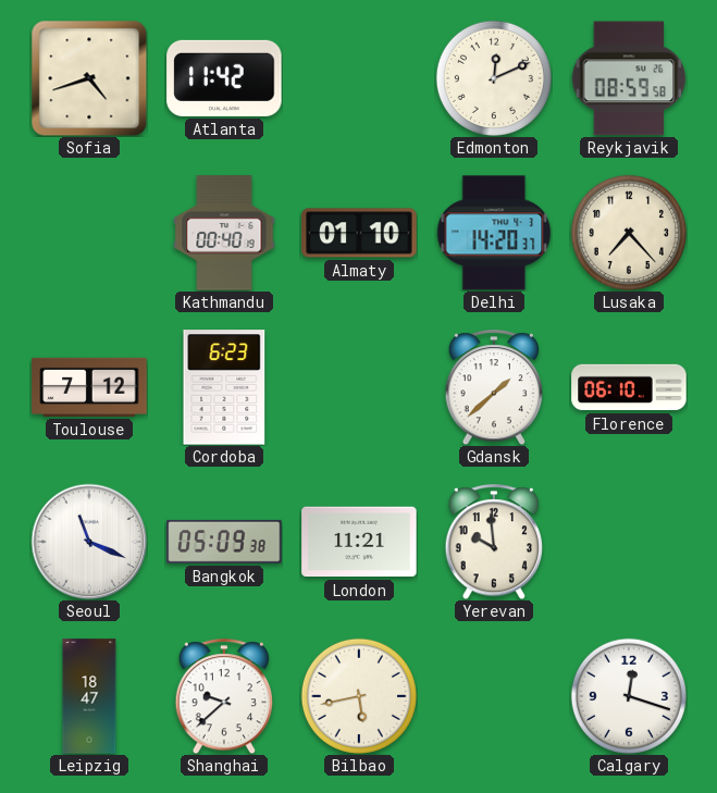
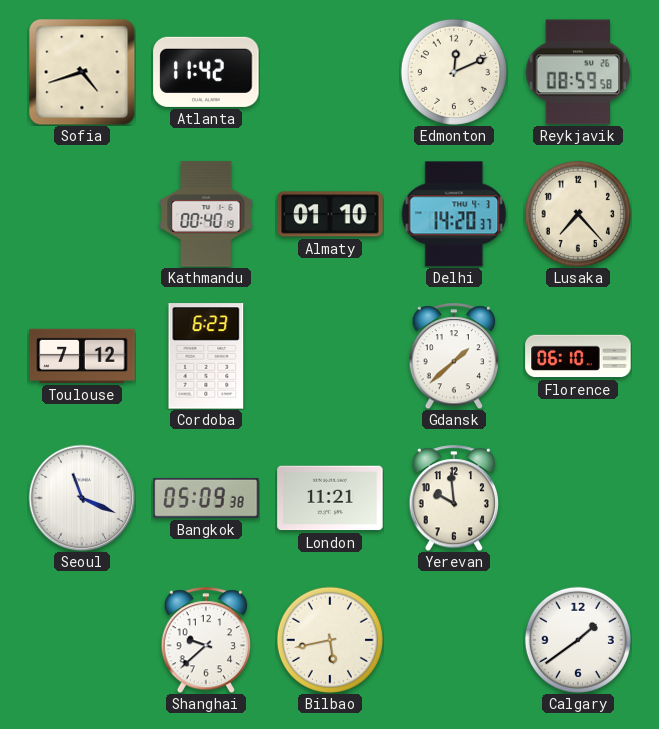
Leipzig: 18:47 -> none (89, 696)
Calgary: 12:18 -> 1:39 (578, 640)
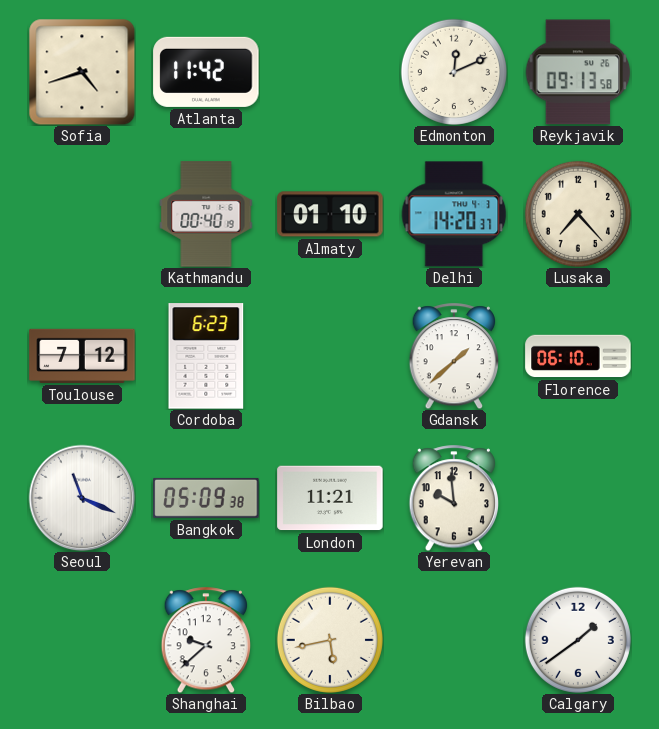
Reykjavik: 08:59 -> 09:13 (578, 72)
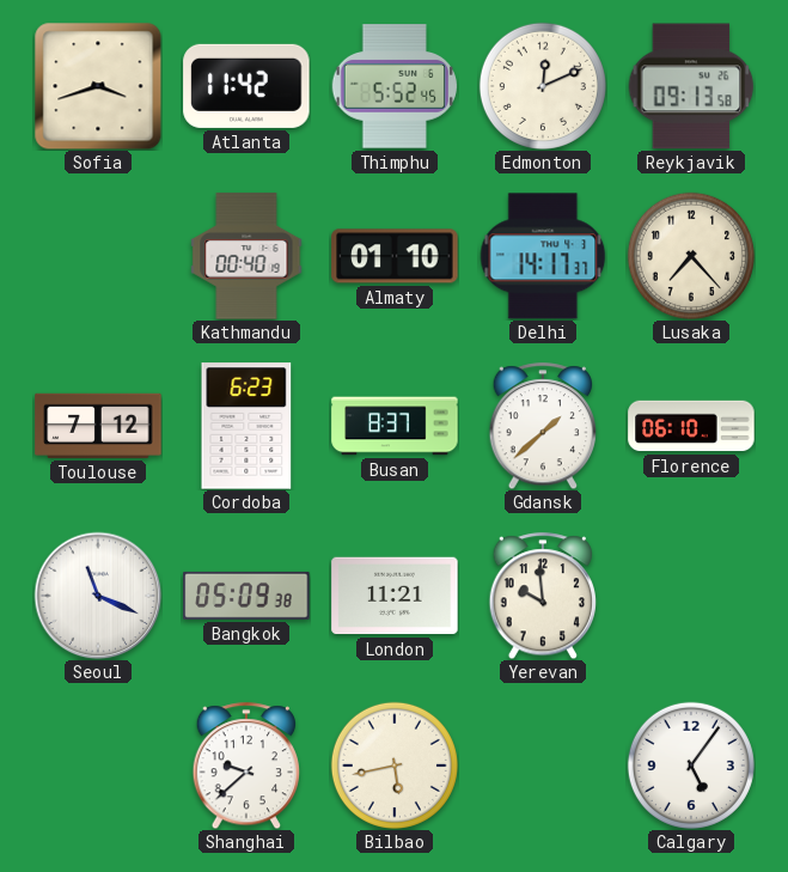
Sofia: 4:42 -> 3:42 (98, 86)
Thimphu: none -> 5:52 (393, 86)
Delhi: 14:20 -> 14:17 (543, 256)
Busan: none -> 8:37 (395, 426)
Calgary: 1:39 -> 5:06 (691, 766)
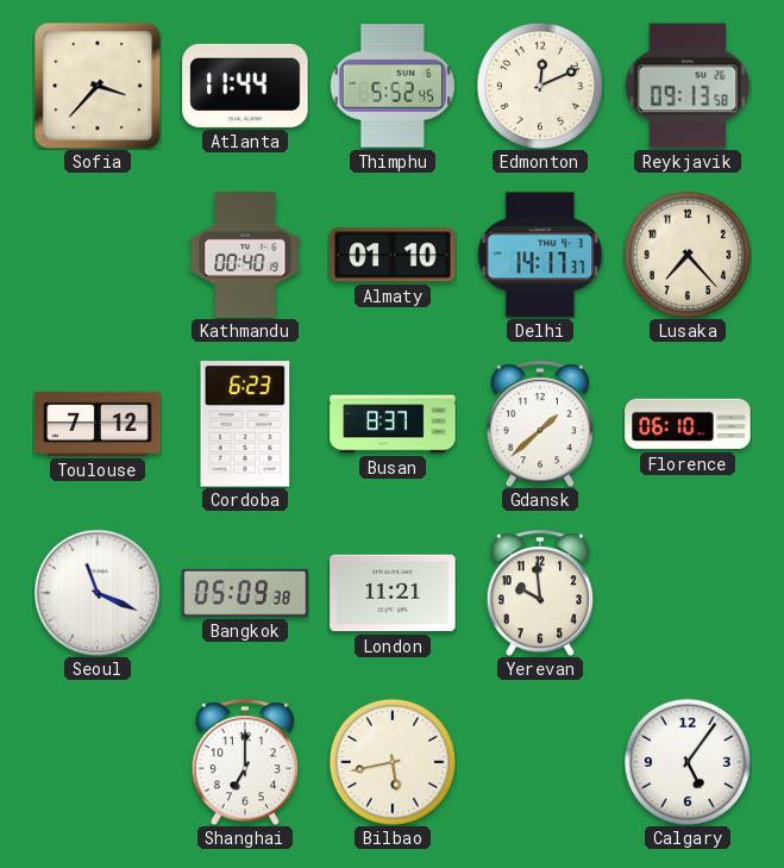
Sofia: 3:42 -> 3:37 (98, 86)
Atlanta: 11:42 -> 11:44 (245, 86)
Shanghai: 9:38 -> 7:00 (245, 762)
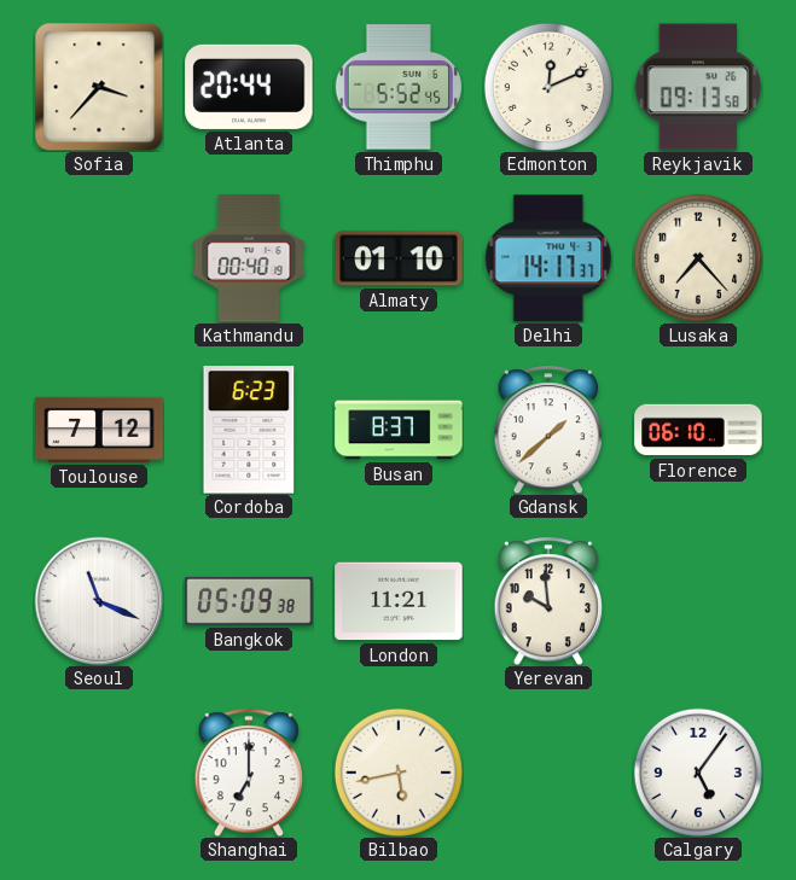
Atlanta: 11:44 -> 20:44 (249, 87)
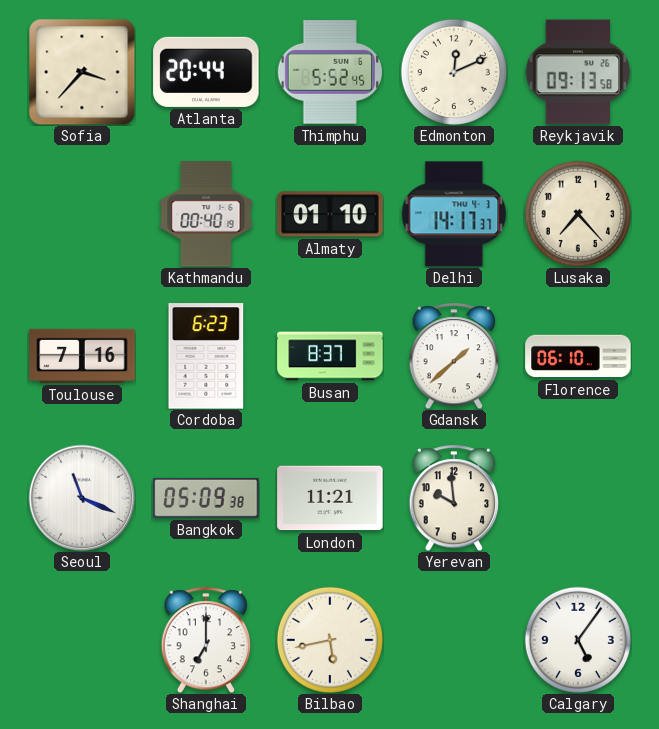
Toulouse: 7:12 -> 7:16 (82, 356)
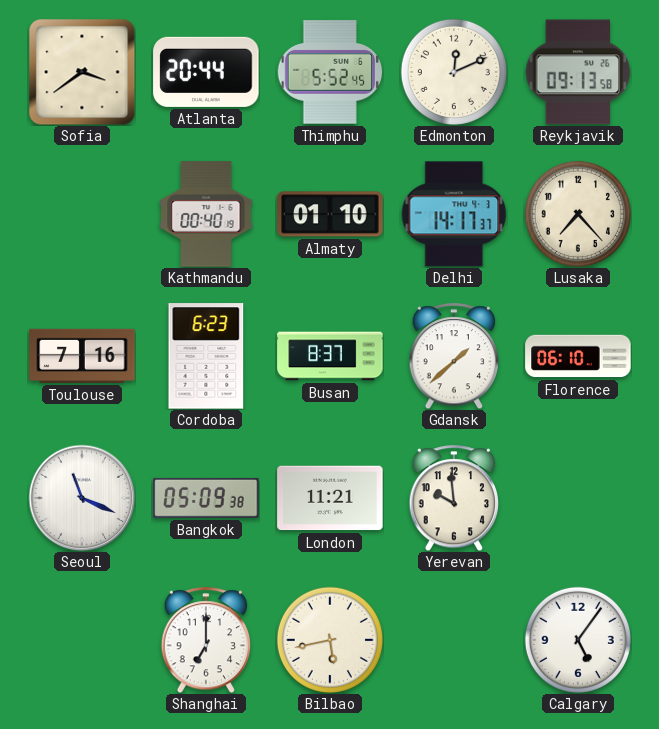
Sofia: 3:37 -> 3:39 (82, 72)
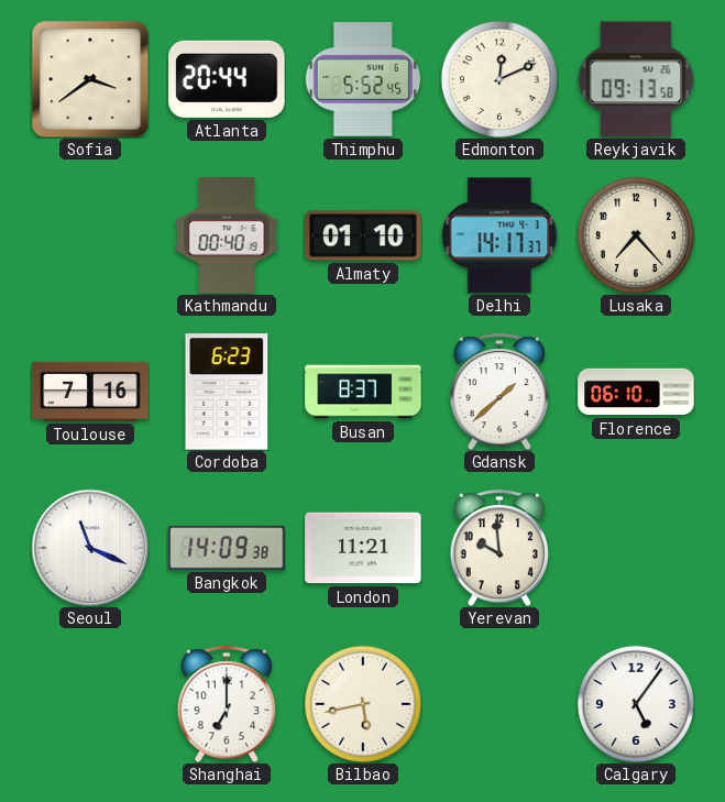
Bangkok: 05:09 -> 14:09 (227, 548)
